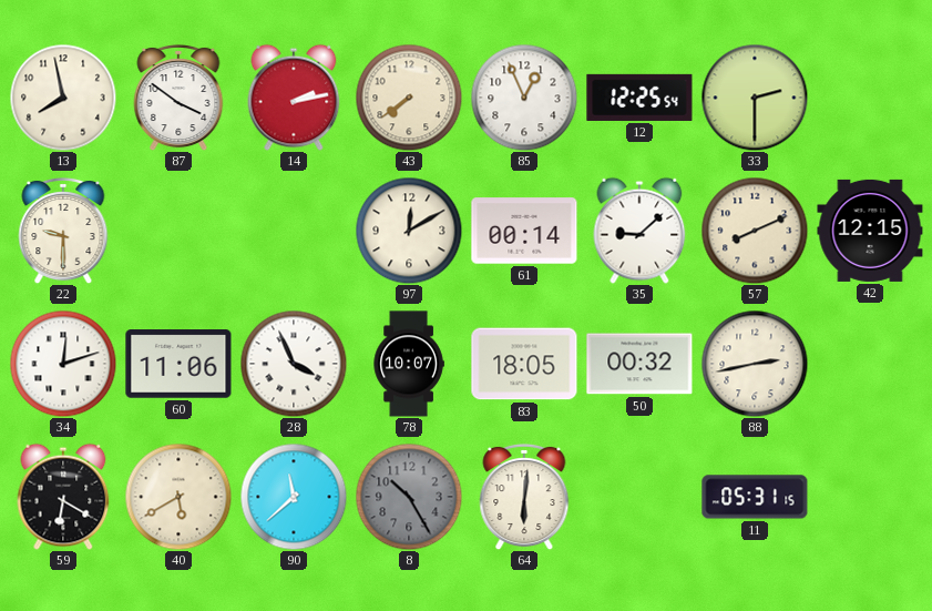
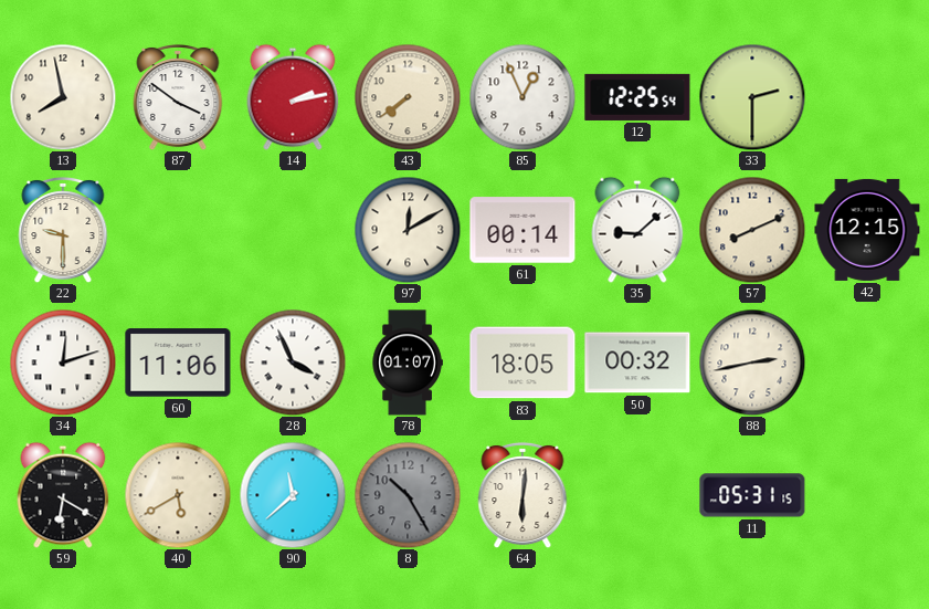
78: 10:07 -> 01:07 (408, 363)
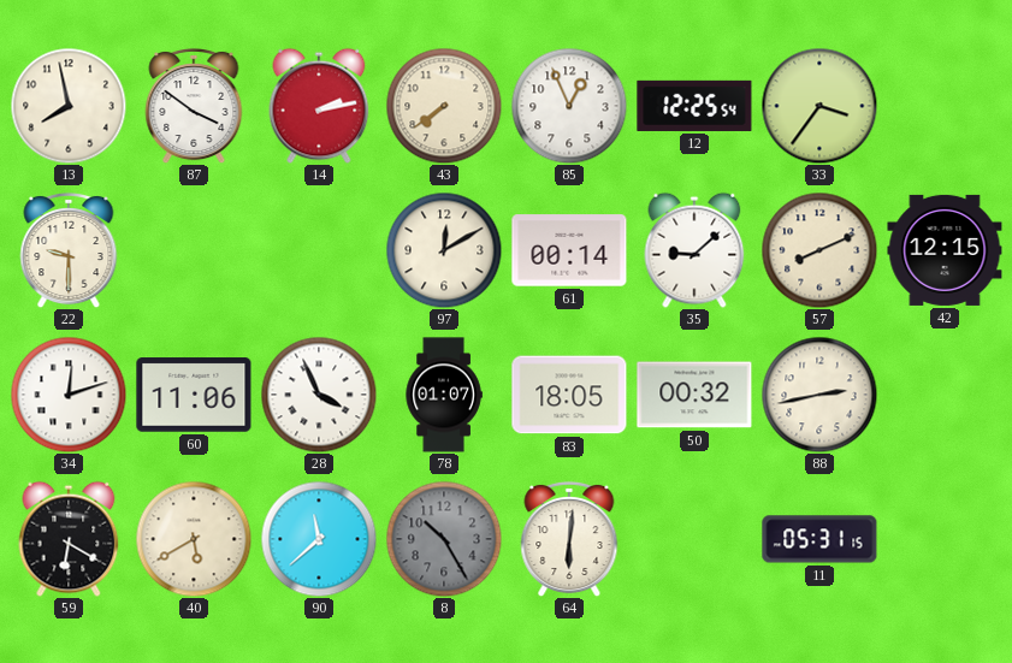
33: 2:30 -> 3:36 (819, 106)
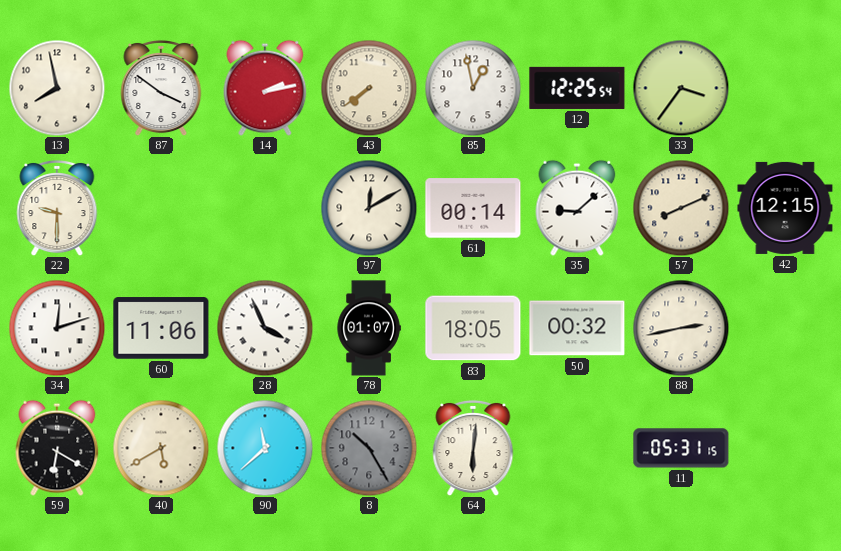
85: 12:56 -> 12:58 (473, 88)
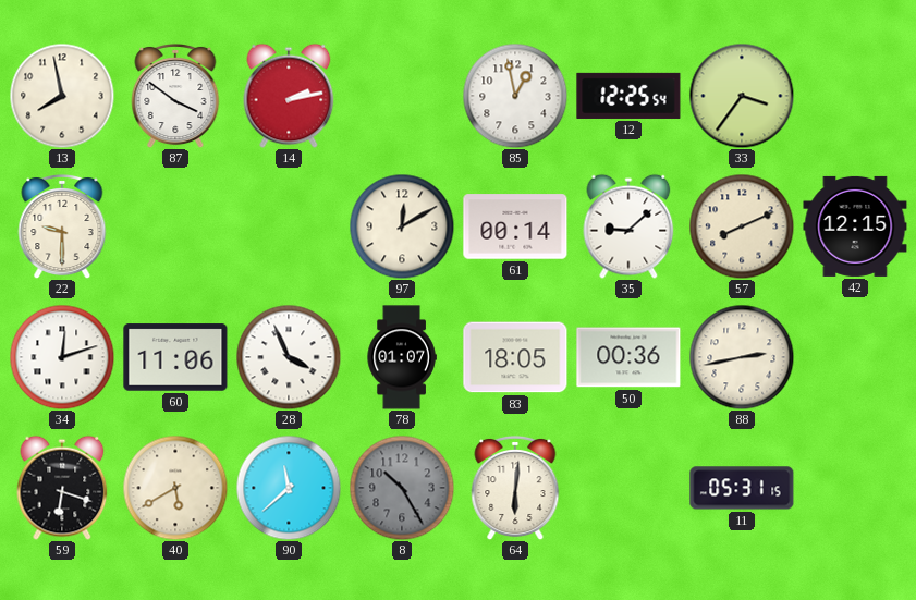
43: 7:39 -> none (369, 88)
50: 00:32 -> 00:36 (628, 357)
59: 6:20 -> 6:18 (62, 488)
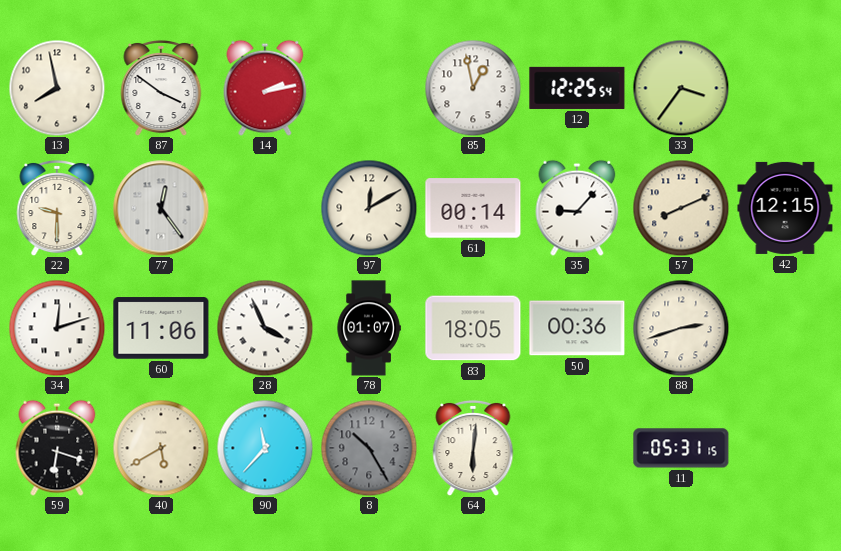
77: none -> 12:24 (161, 208)
35: 9:08 -> 9:07 (577, 208)
88: 2:43 -> 2:42 (681, 328)
90: 11:38 -> 11:37 (265, 448)
